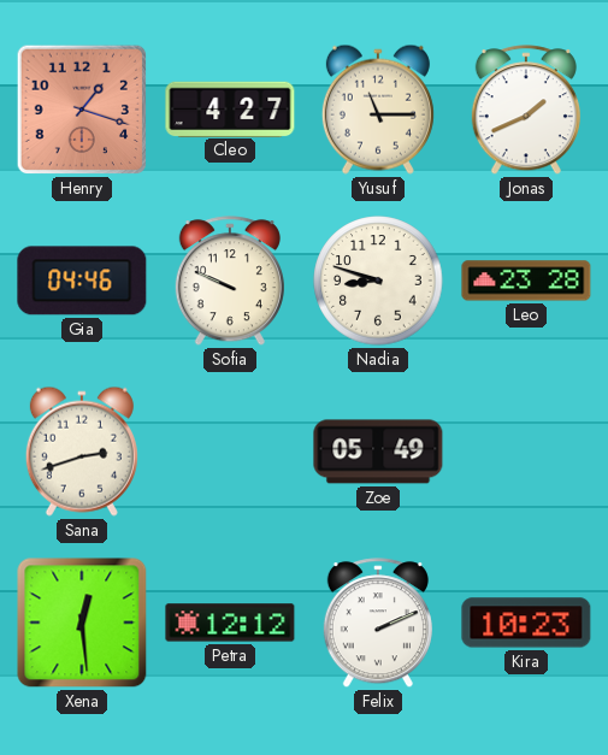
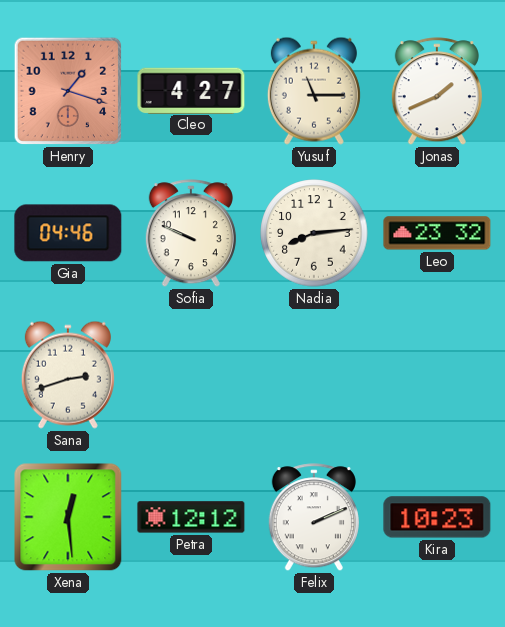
Nadia: 8:48 -> 8:14 (314, 233)
Leo: 23:28 -> 23:32 (437, 233)
Zoe: 05:49 -> none (378, 452)
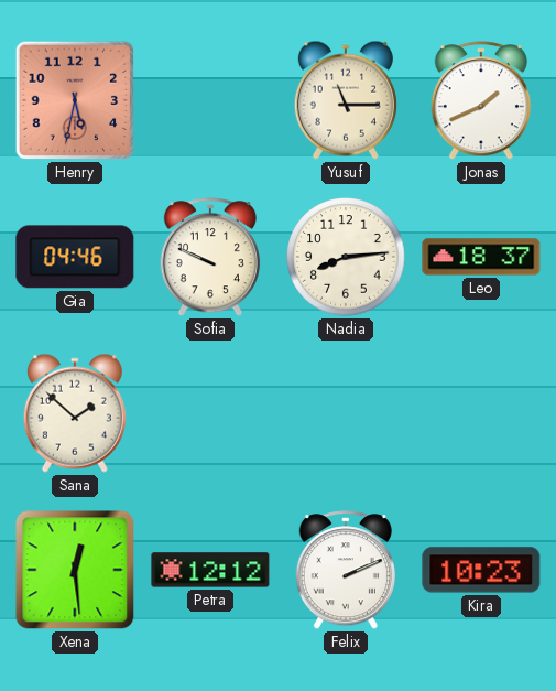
Henry: 1:18 -> 5:32 (75, 100)
Cleo: 4:27 -> none (191, 90)
Leo: 23:32 -> 18:37 (481, 257)
Sana: 2:42 -> 1:52 (75, 413)
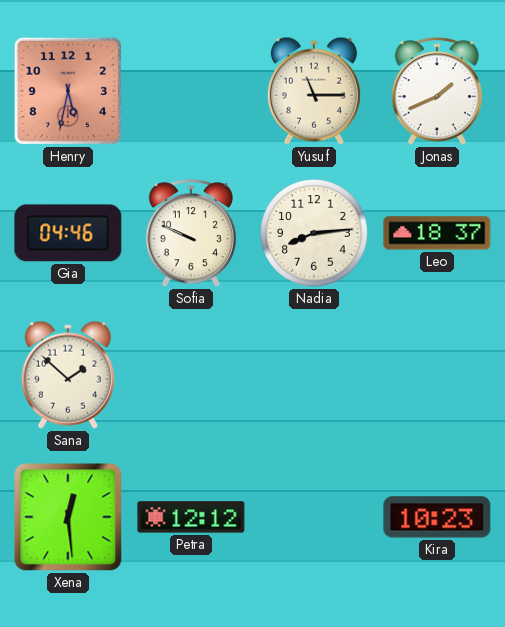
Felix: 2:11 -> none (346, 571)
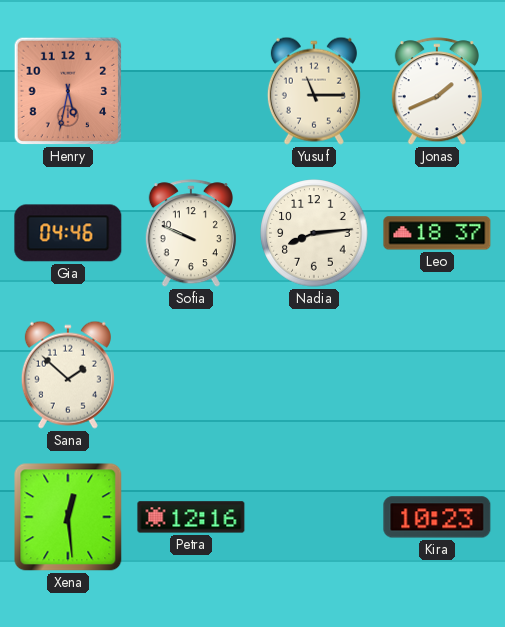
Petra: 12:12 -> 12:16 (191, 517)
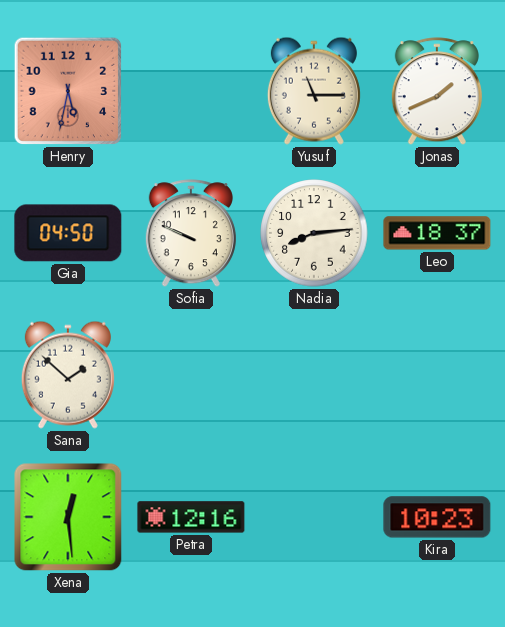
Gia: 04:46 -> 04:50 (68, 233)
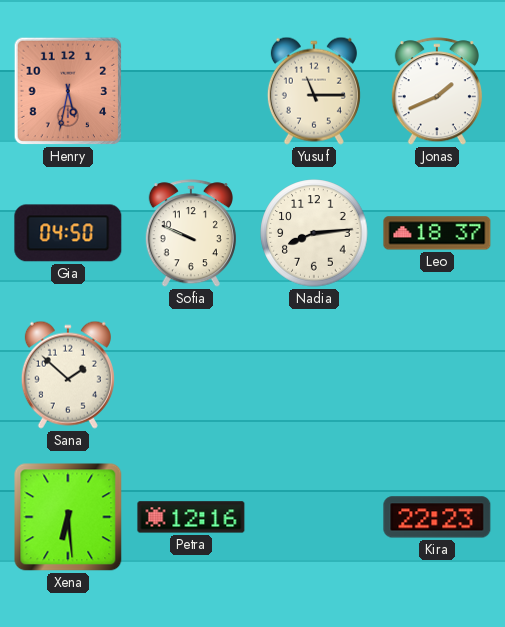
Xena: 12:29 -> 6:29 (68, 517)
Kira: 10:23 -> 22:23 (437, 517)
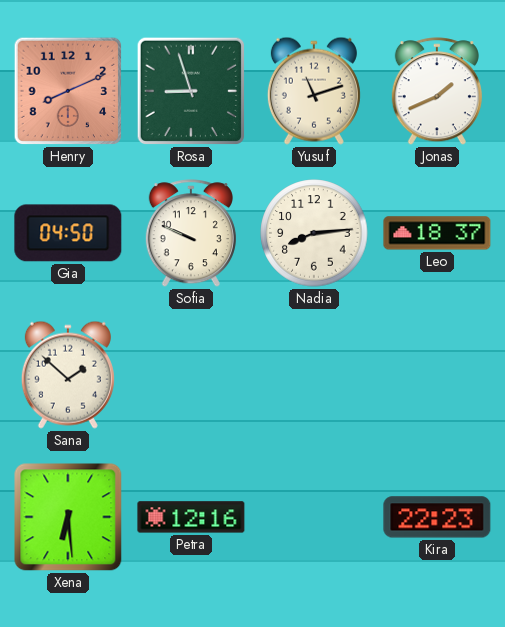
Henry: 5:32 -> 8:11 (68, 91)
Rosa: none -> 8:57 (191, 91)
Yusuf: 11:15 -> 11:12 (314, 91)
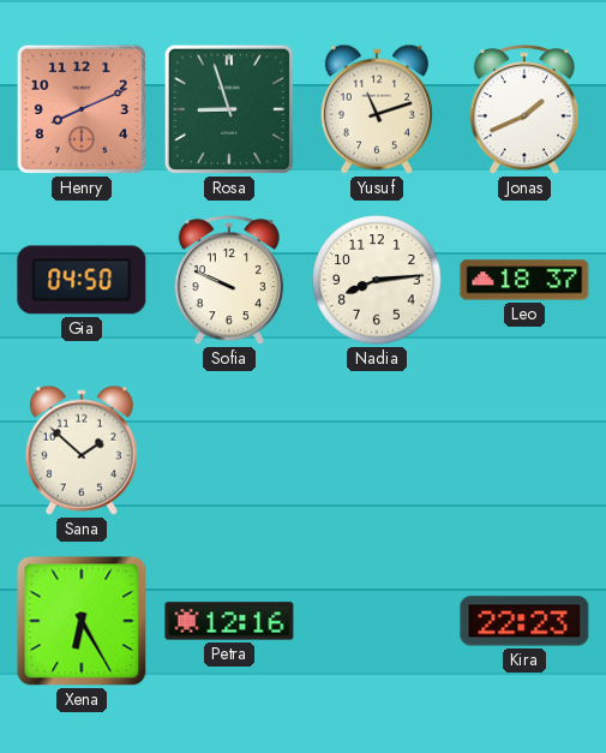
Xena: 6:29 -> 6:25 (82, 621)
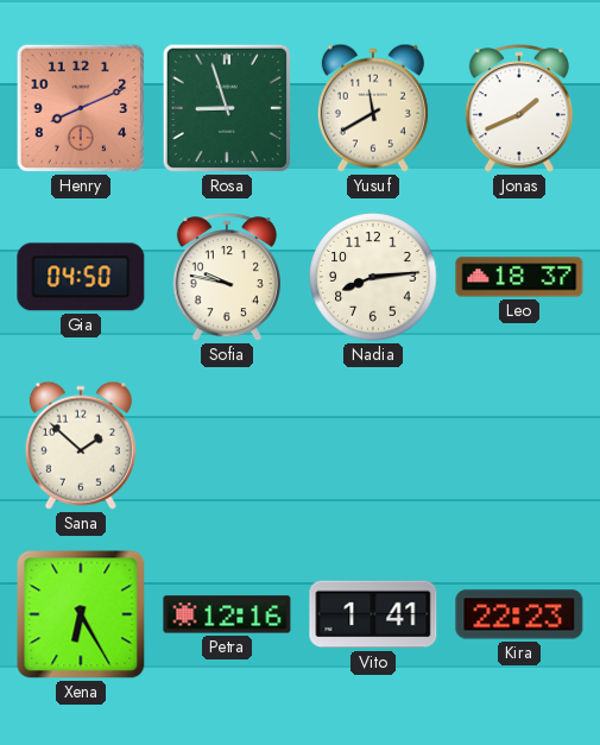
Yusuf: 11:12 -> 11:40 (373, 108)
Sofia: 9:49 -> 9:47 (227, 278)
Vito: none -> 1:41 (373, 614)
